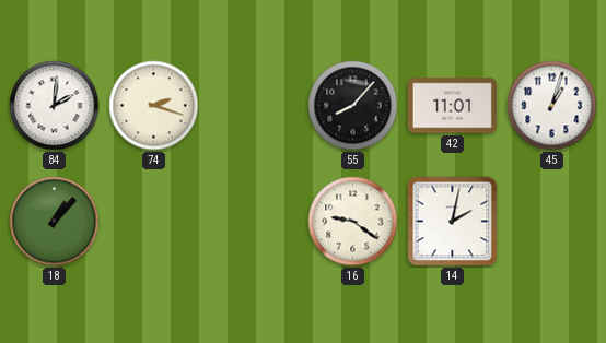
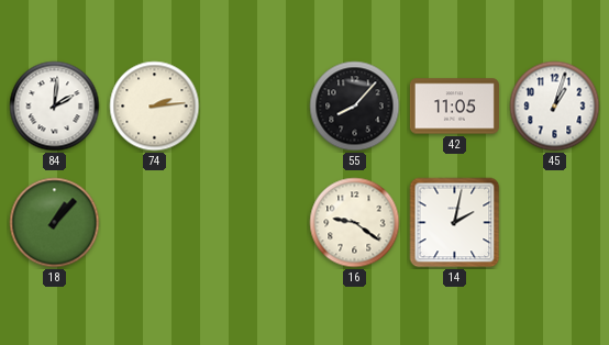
74: 2:18 -> 2:14 (155, 107)
42: 11:01 -> 11:05 (454, 107)
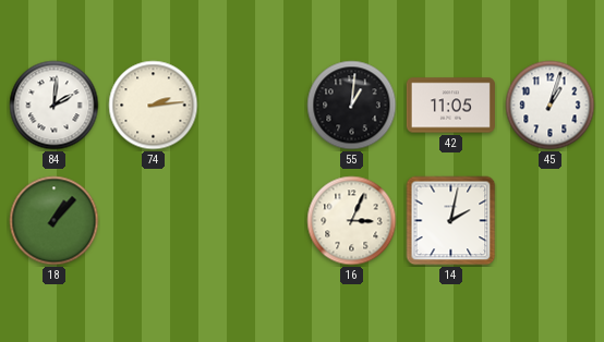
55: 8:07 -> 1:01 (352, 106)
16: 9:21 -> 3:04 (352, 221)
